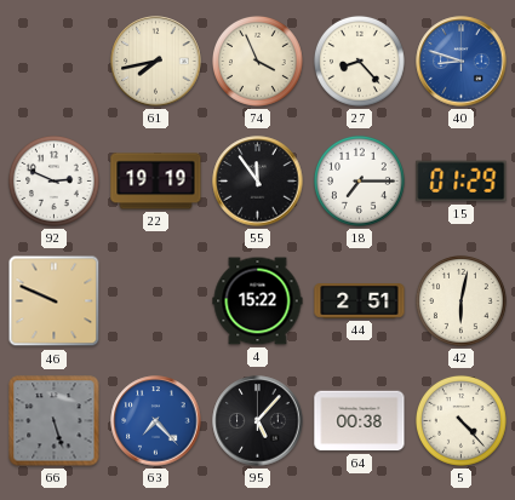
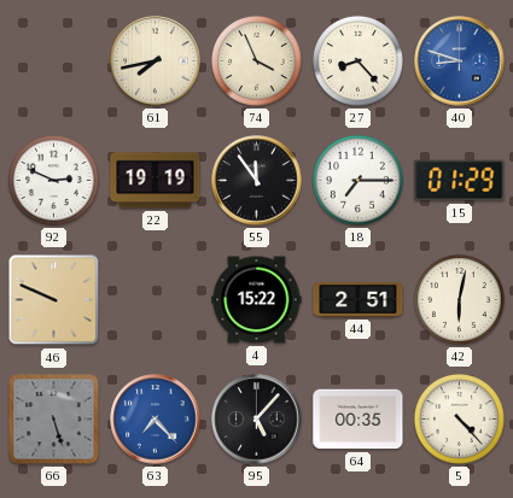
64: 00:38 -> 00:35 (358, 420)
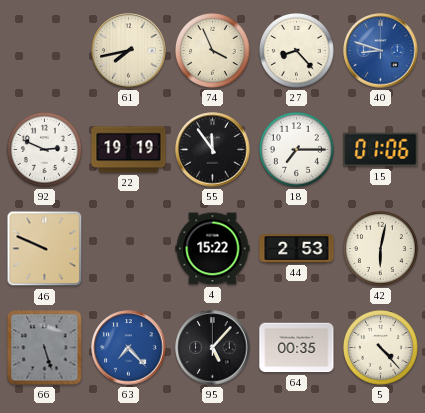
15: 01:29 -> 01:06 (381, 150)
44: 2:51 -> 2:53 (297, 249)
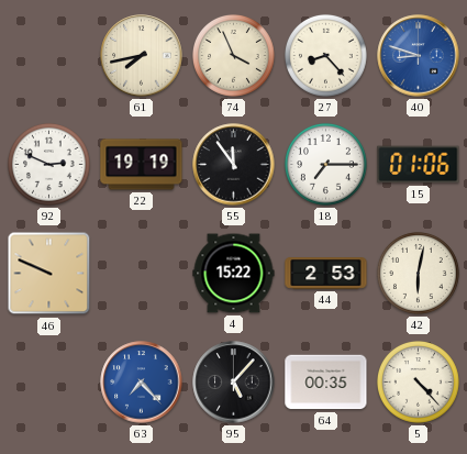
66: 5:27 -> none (45, 348)
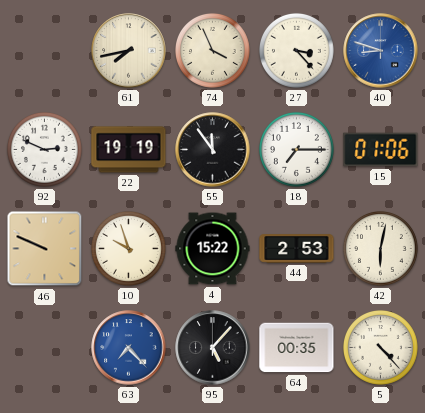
27: 8:23 -> 3:23 (296, 50)
10: none -> 9:57 (128, 248)
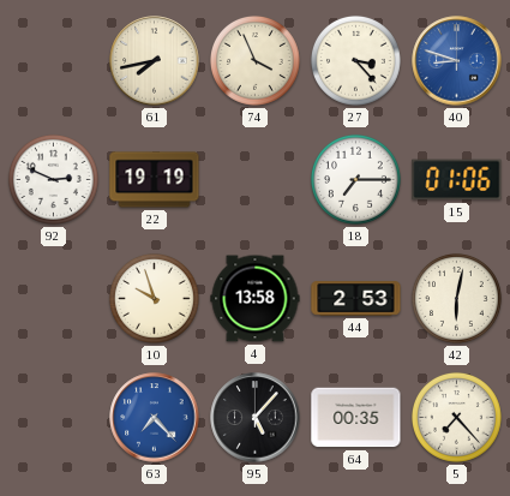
55: 11:54 -> none (213, 150)
46: 9:49 -> none (45, 249)
4: 15:22 -> 13:58 (256, 299)
5: 4:23 -> 7:23 (456, 417)
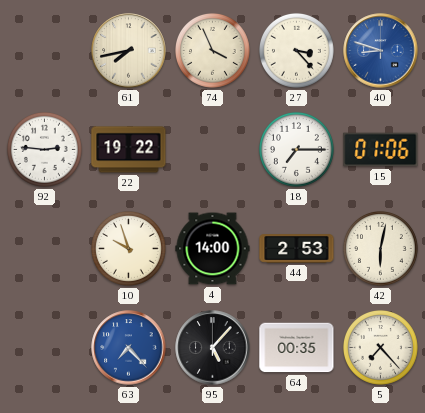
92: 2:49 -> 2:46 (44, 149)
22: 19:19 -> 19:22 (129, 150)
4: 13:58 -> 14:00 (213, 249)
